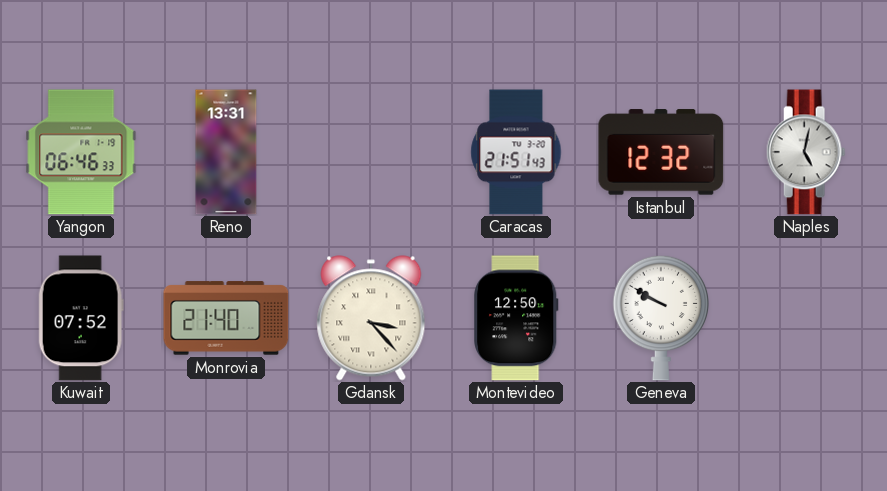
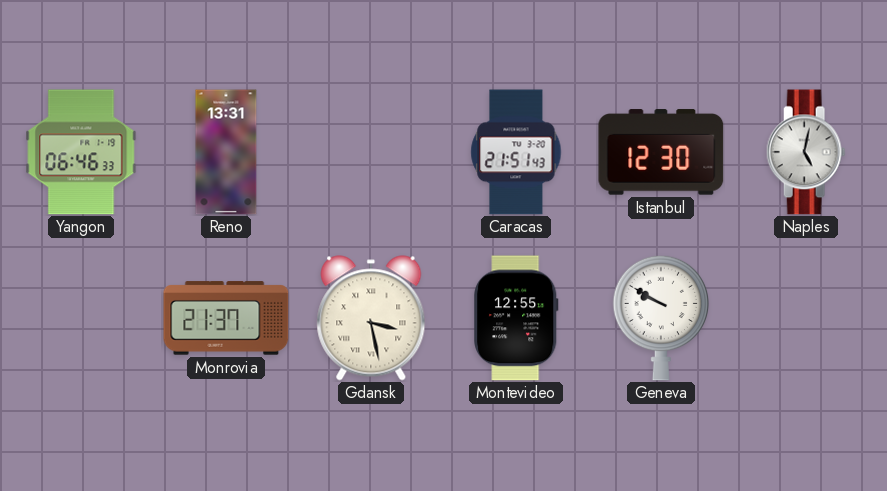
Istanbul: 12:32 -> 12:30 (661, 152)
Kuwait: 07:52 -> none (81, 318)
Monrovia: 21:40 -> 21:37 (226, 318)
Gdansk: 3:23 -> 3:28 (371, 318)
Montevideo: 12:50 -> 12:55 (516, 318)
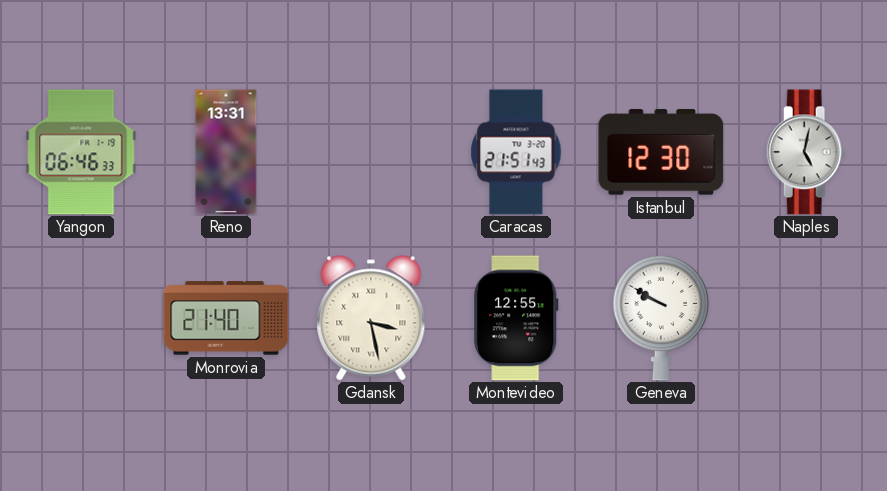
Monrovia: 21:37 -> 21:40 (226, 318)
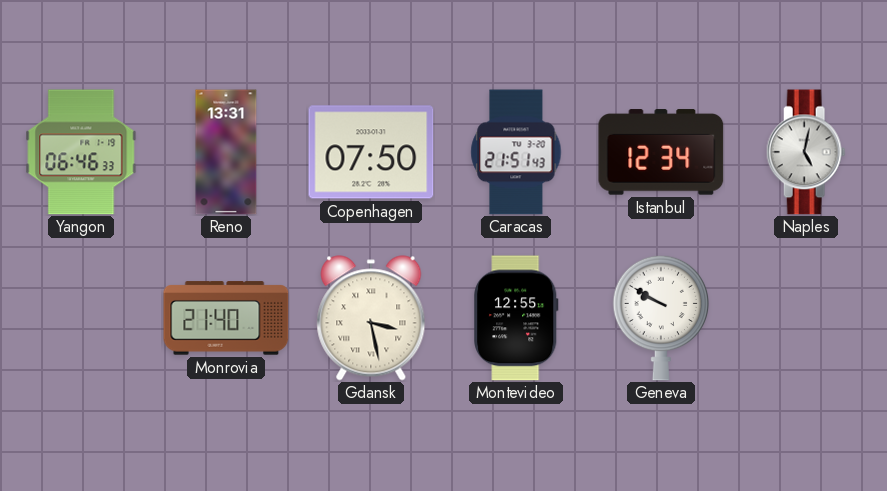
Copenhagen: none -> 07:50 (371, 152)
Istanbul: 12:30 -> 12:34 (661, 152)
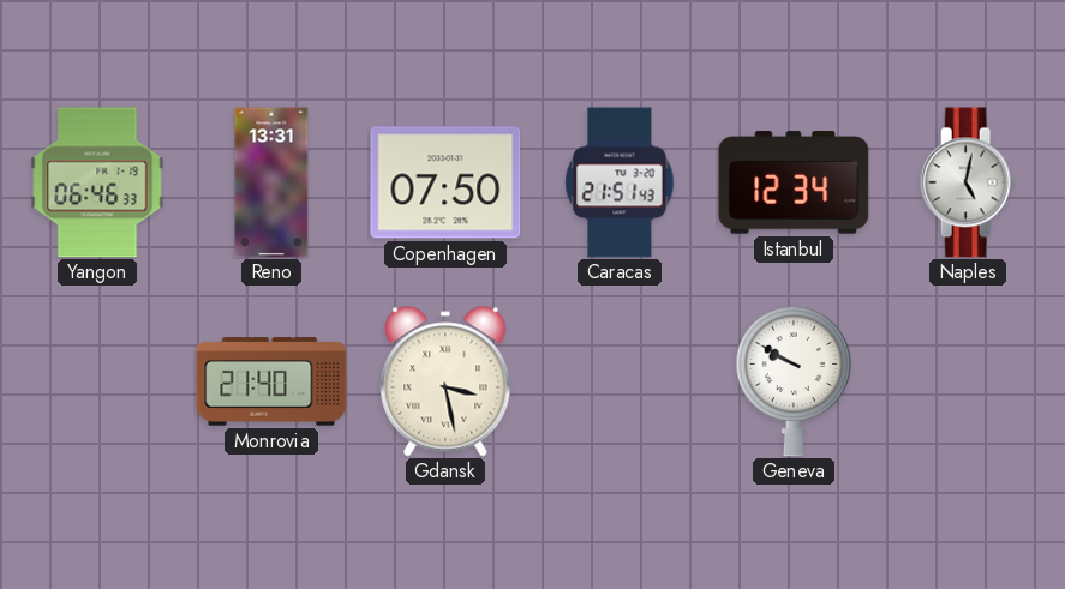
Montevideo: 12:55 -> none (516, 318)
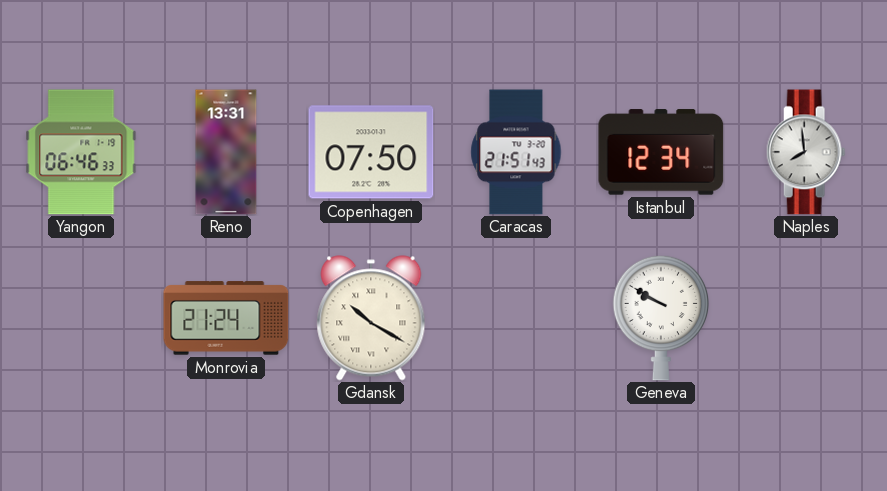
Naples: 5:02 -> 7:59 (806, 152)
Monrovia: 21:40 -> 21:24 (226, 318)
Gdansk: 3:28 -> 10:20 (371, 318)
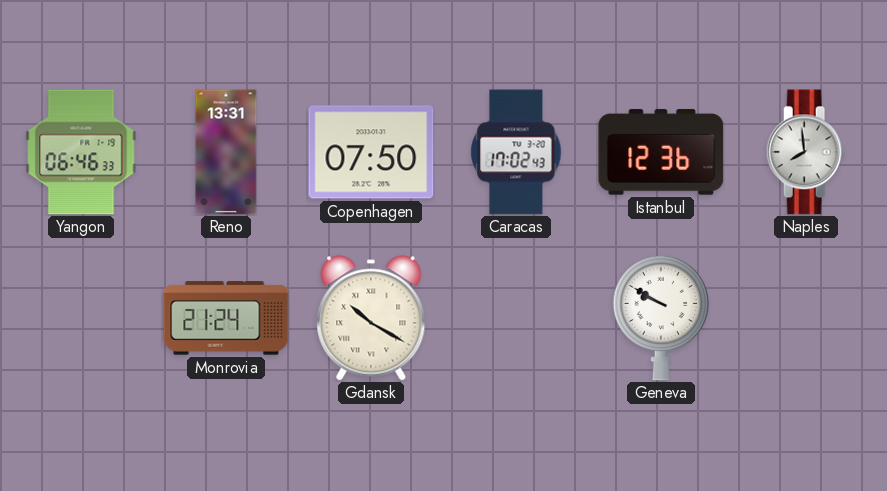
Caracas: 21:51 -> 17:02 (516, 152)
Istanbul: 12:34 -> 12:36 (661, 152)
